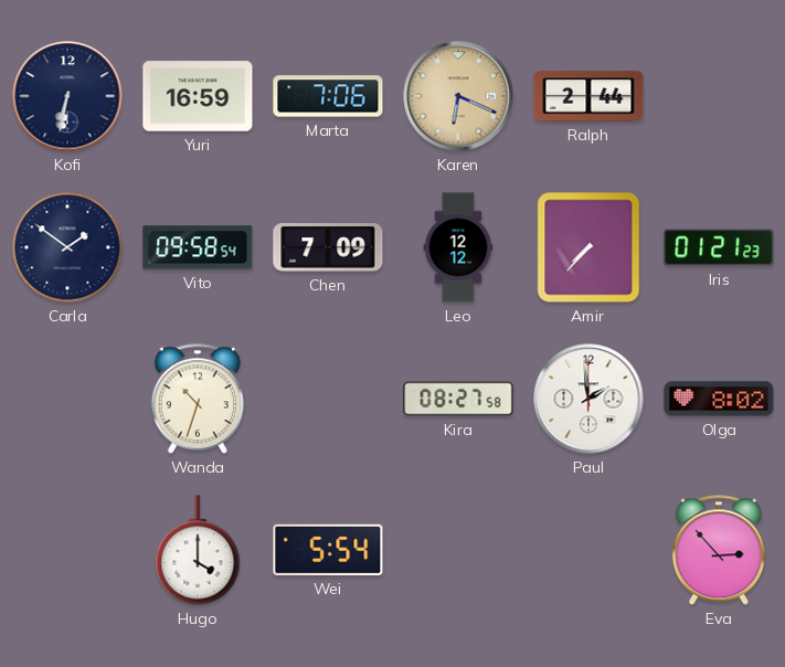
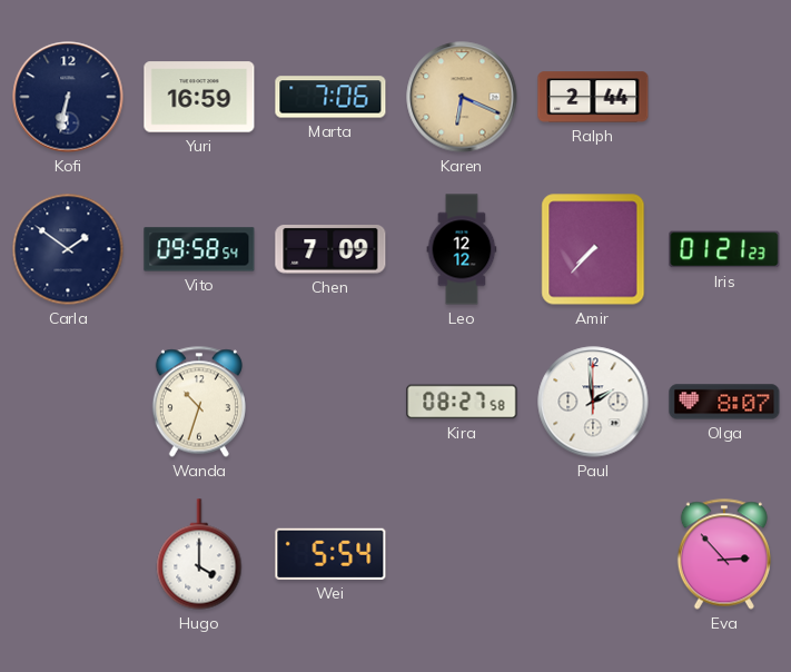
Olga: 8:02 -> 8:07 (724, 402)
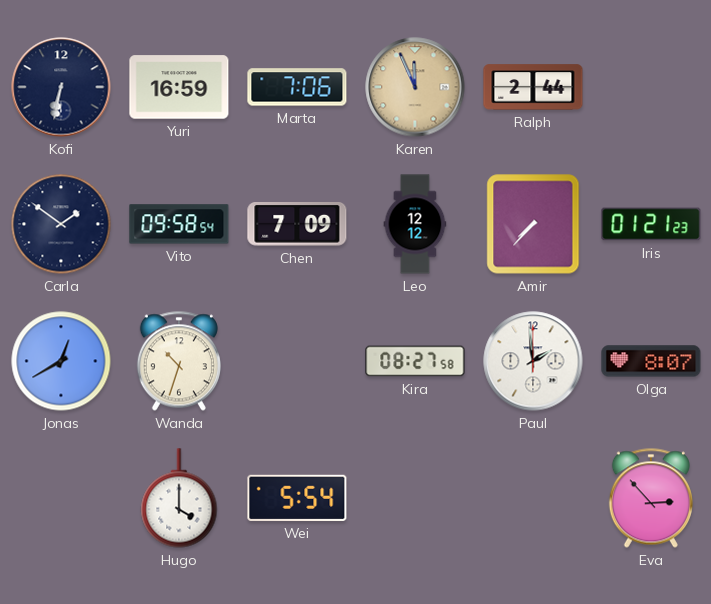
Karen: 6:19 -> 11:56 (415, 87)
Jonas: none -> 12:40 (61, 361)
